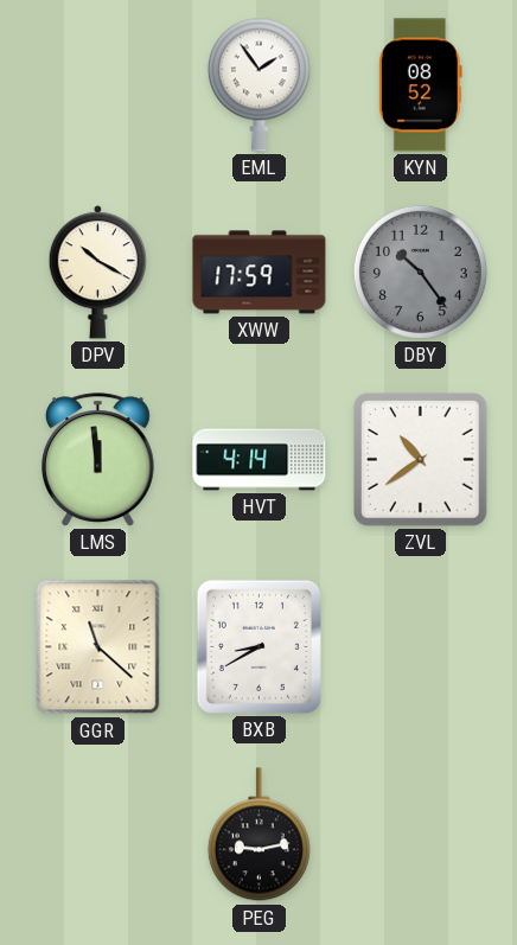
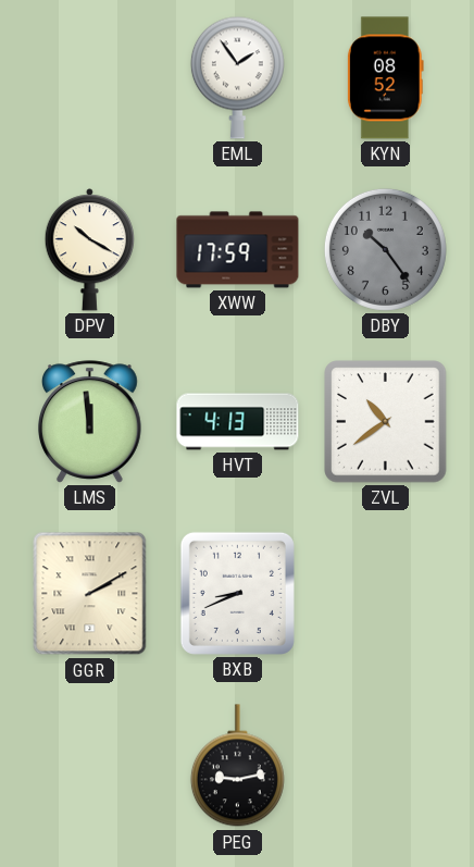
HVT: 4:14 -> 4:13 (238, 422)
GGR: 11:22 -> 2:10 (90, 594)
BXB: 8:40 -> 8:41 (237, 593)
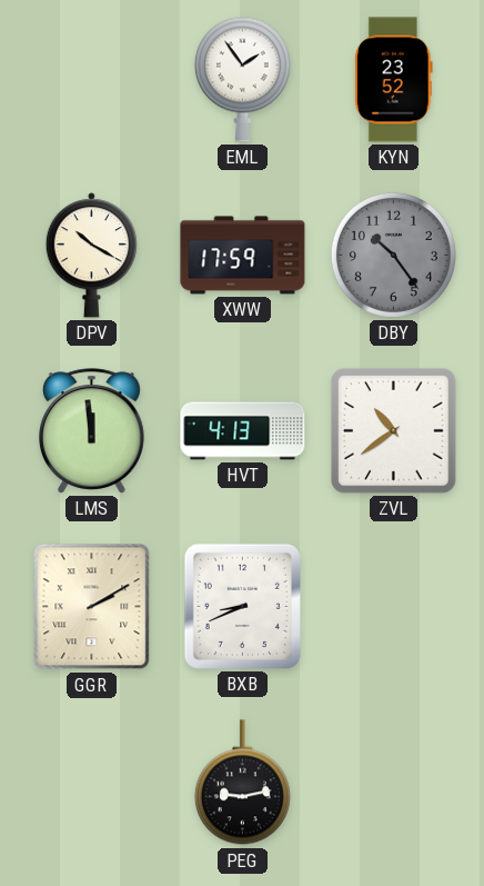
KYN: 08:52 -> 23:52 (393, 80)
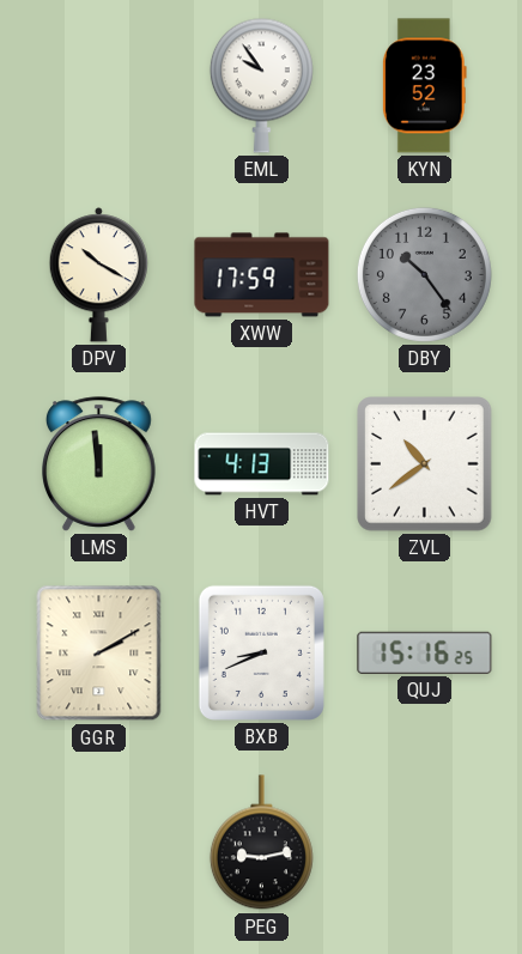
EML: 1:54 -> 9:54 (261, 85)
QUJ: none -> 15:16 (425, 652)
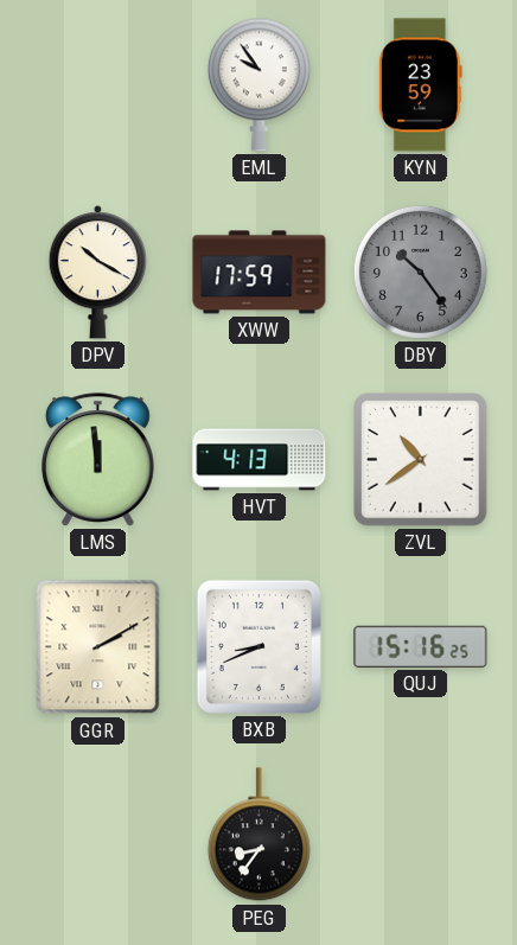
KYN: 23:52 -> 23:59 (420, 85)
PEG: 9:13 -> 8:36 (258, 835)
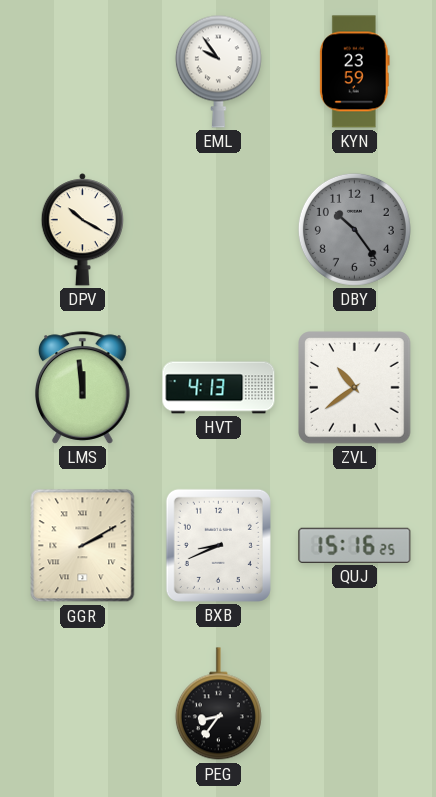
XWW: 17:59 -> none (260, 273)
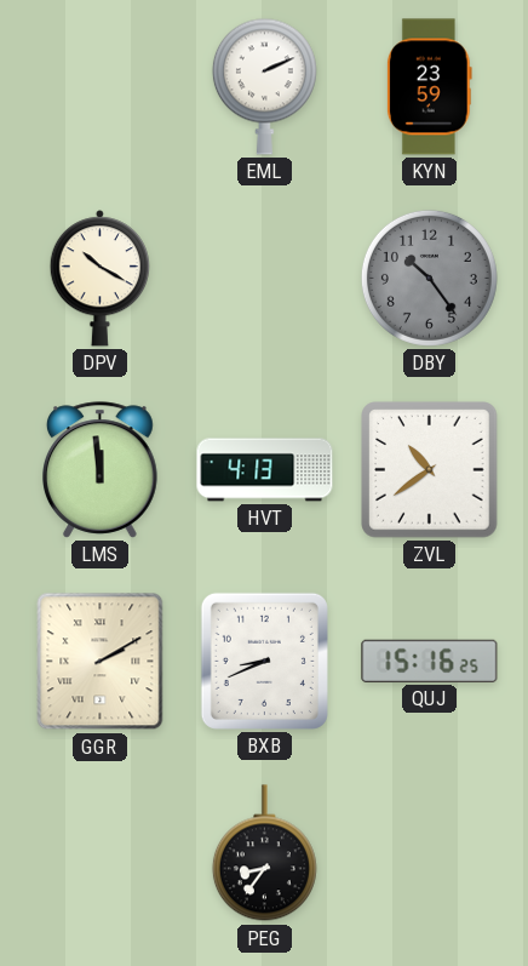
EML: 9:54 -> 2:11 (264, 86)
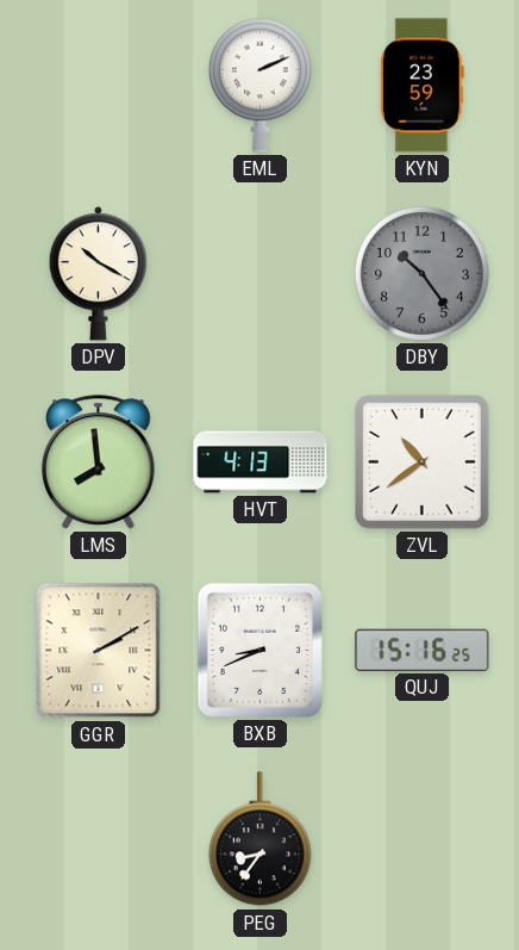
LMS: 11:59 -> 7:59 (99, 462)
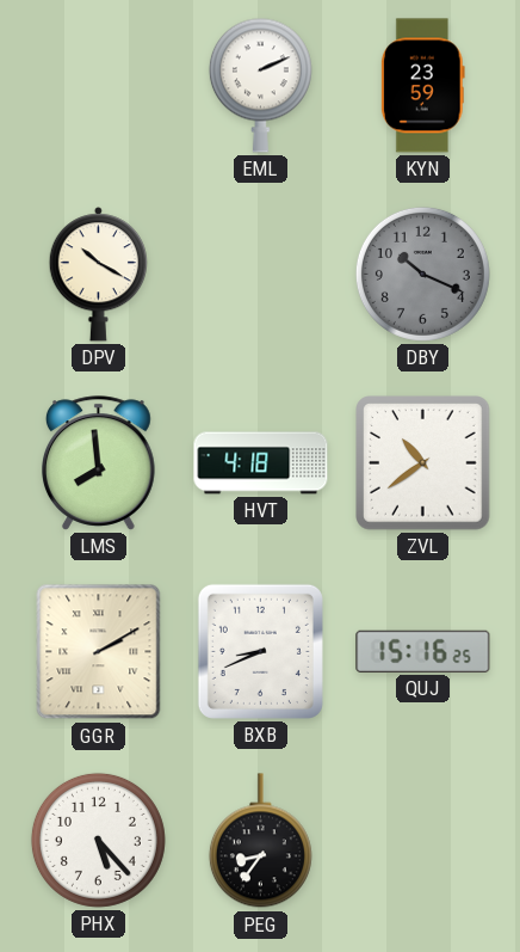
DBY: 10:24 -> 10:19 (422, 274)
HVT: 4:13 -> 4:18 (261, 463)
PHX: none -> 5:23 (98, 840)
